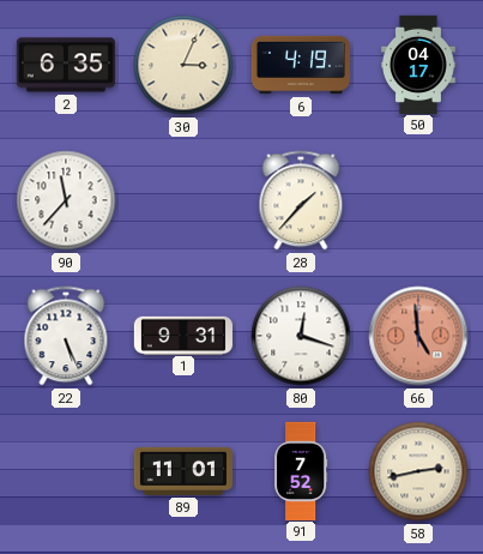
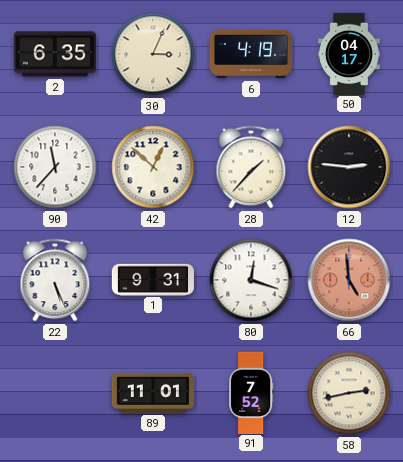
42: none -> 12:52 (153, 167)
12: none -> 2:46 (349, 167)
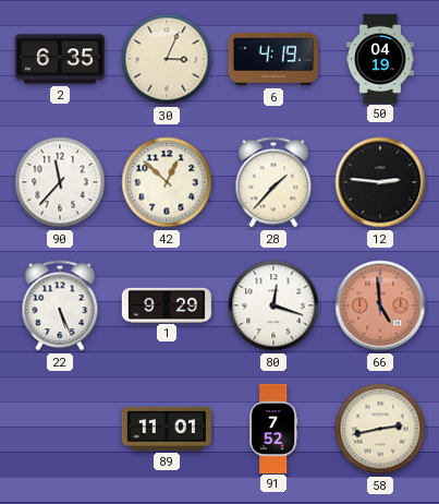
50: 04:17 -> 04:19 (381, 58)
1: 9:31 -> 9:29 (167, 304)
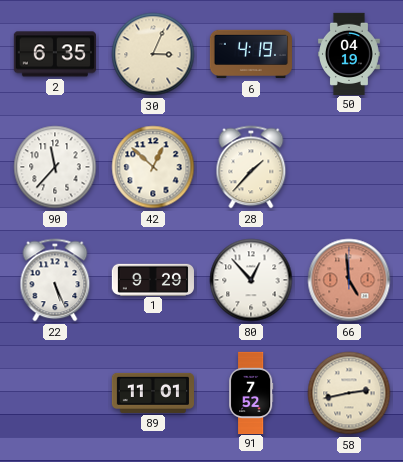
12: 2:46 -> none (380, 182)
80: 12:18 -> 12:53 (251, 280)
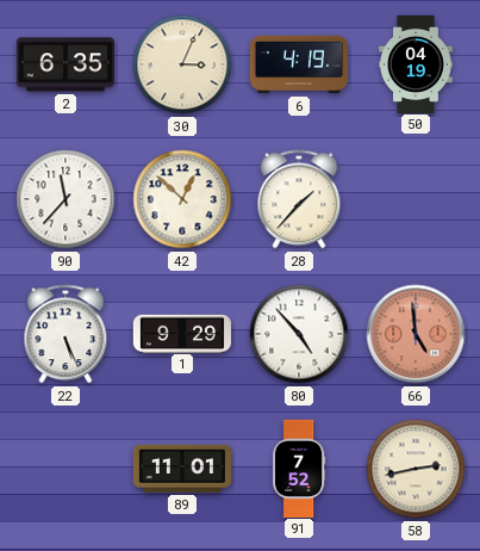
80: 12:53 -> 4:53 (299, 334)
